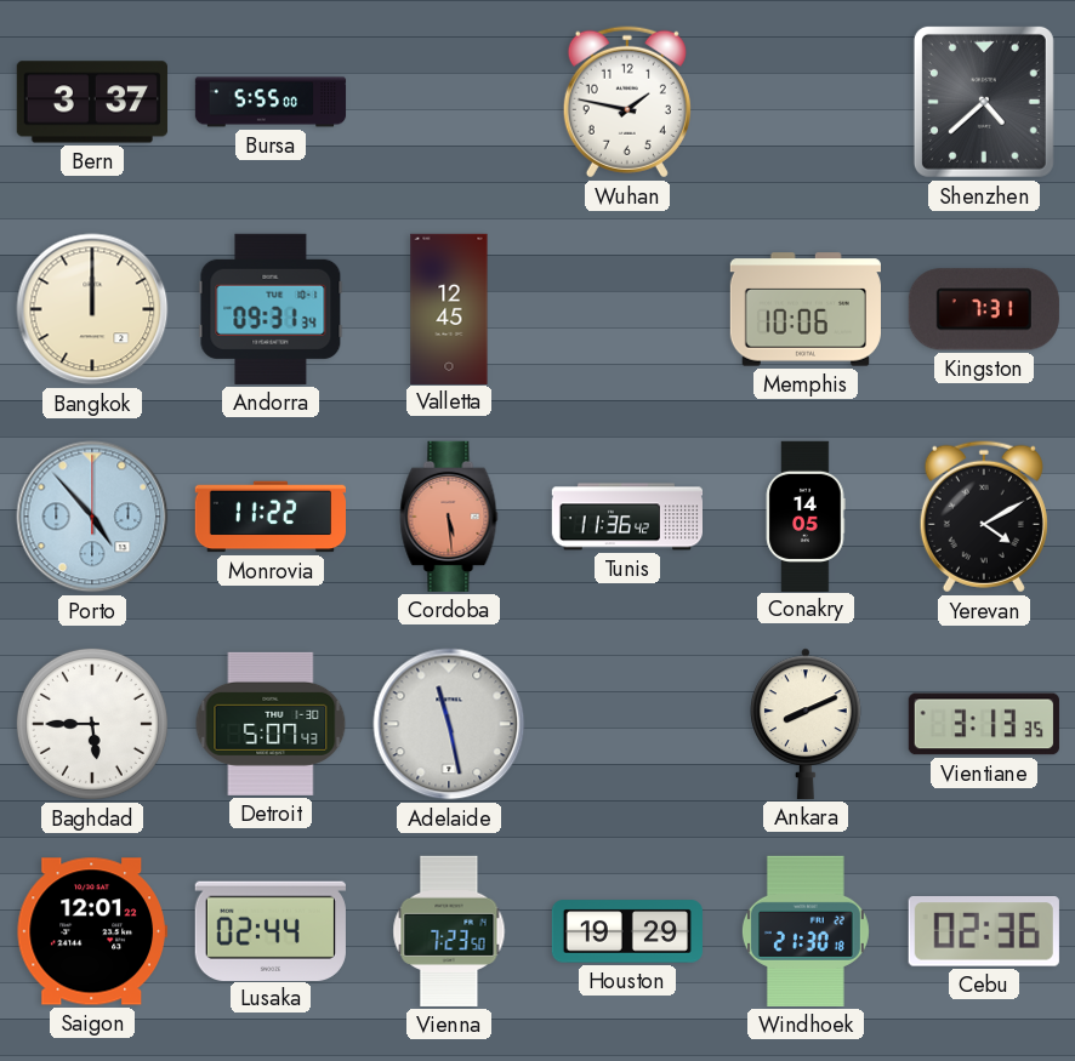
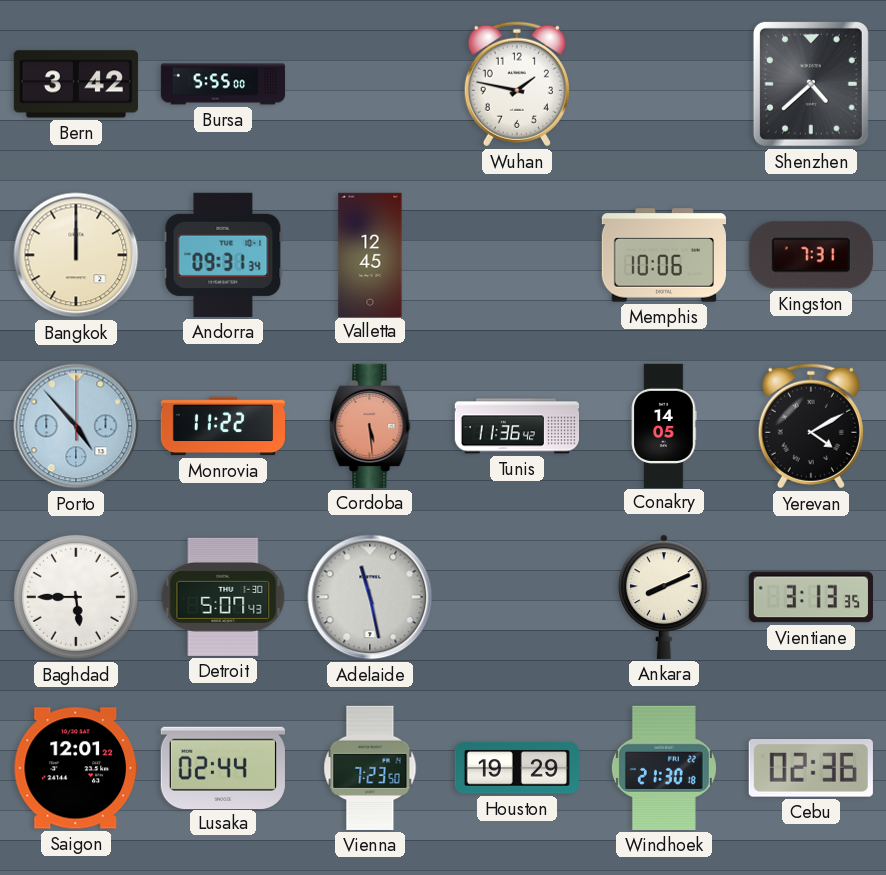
Bern: 3:37 -> 3:42 (76, 84)
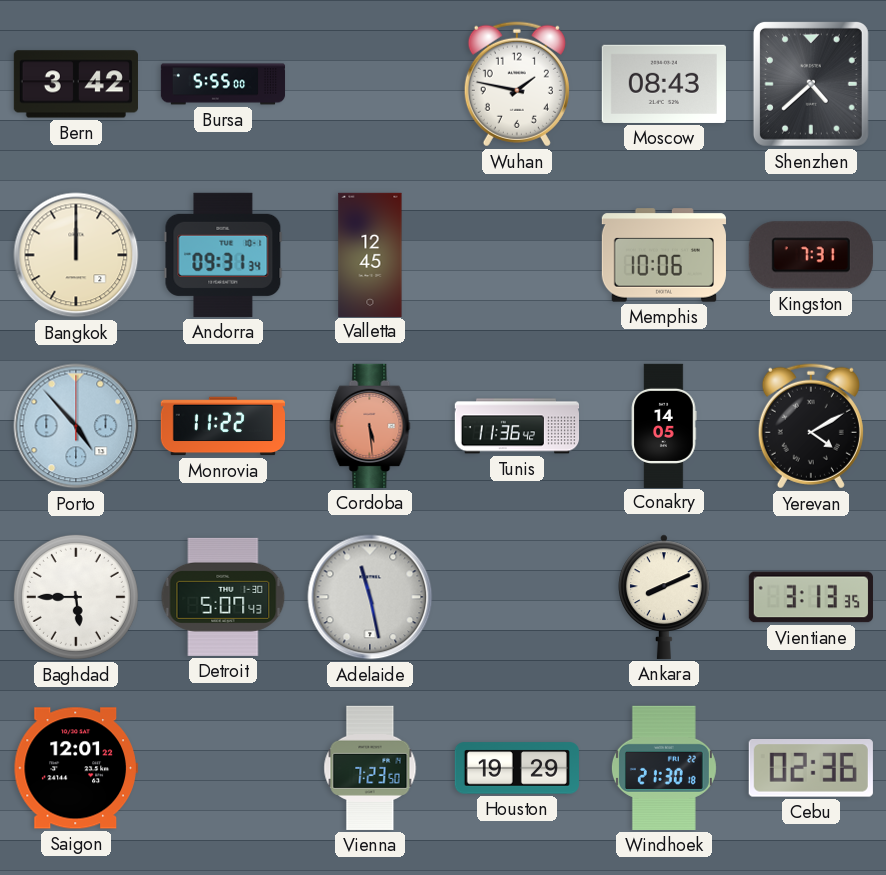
Moscow: none -> 08:43 (664, 84)
Lusaka: 02:44 -> none (223, 767)
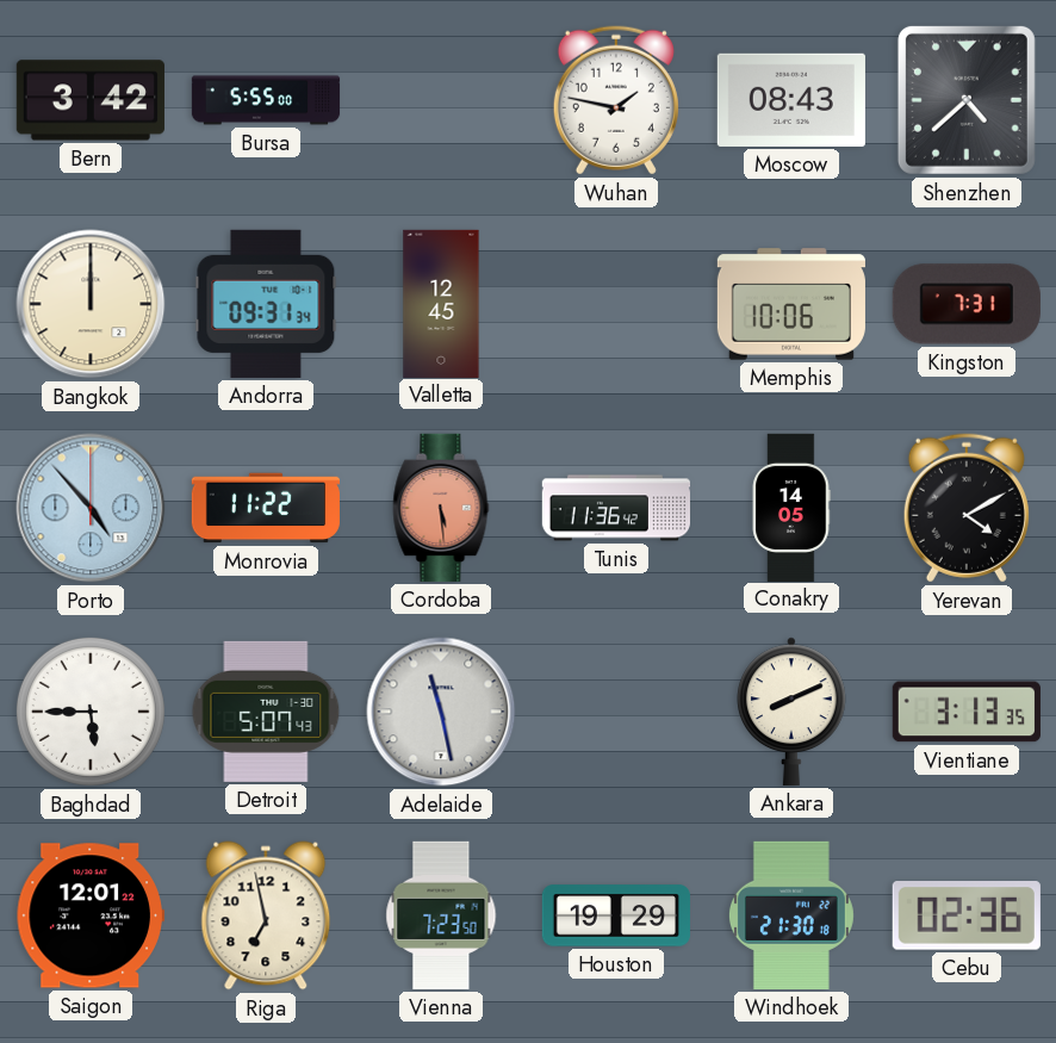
Riga: none -> 6:58 (266, 915)
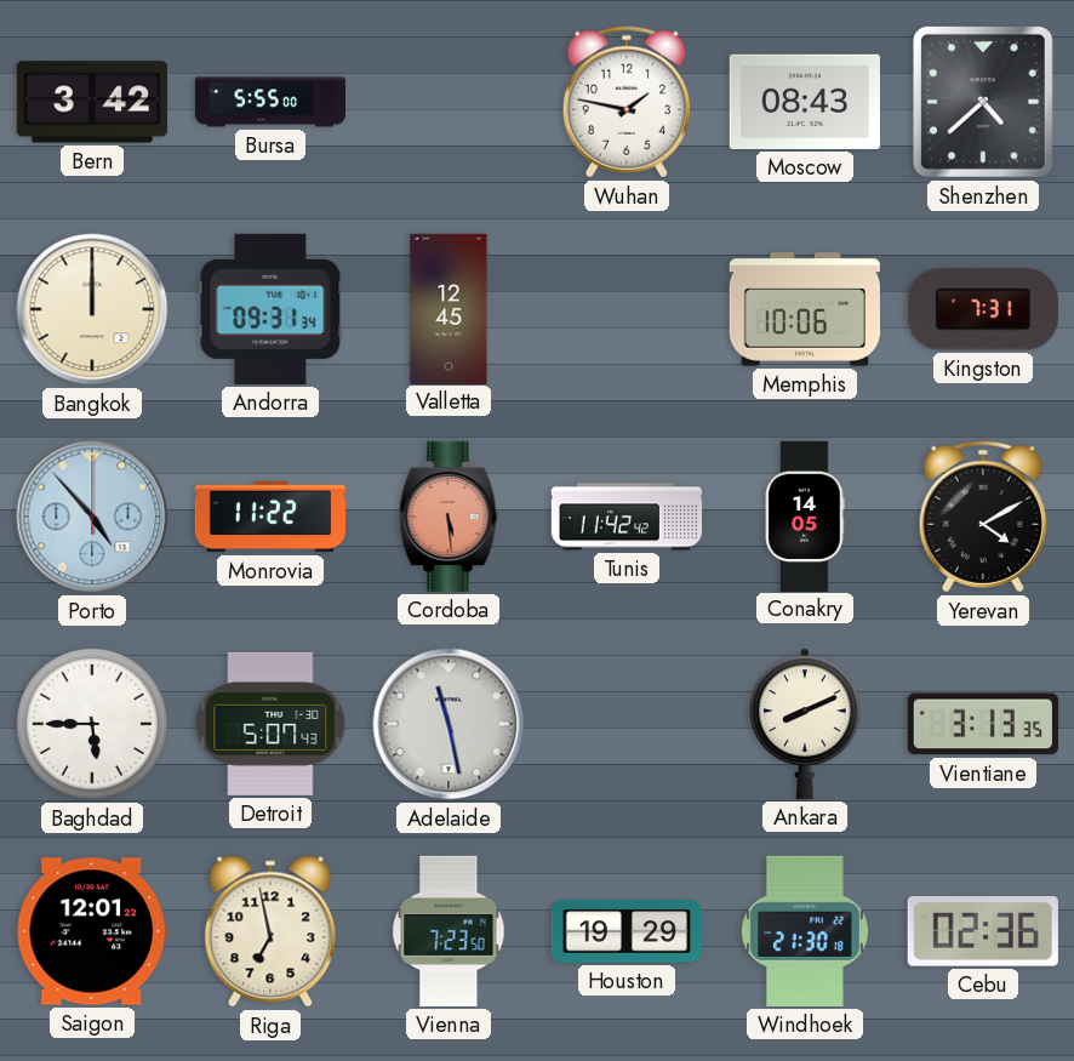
Tunis: 11:36 -> 11:42 (625, 517)
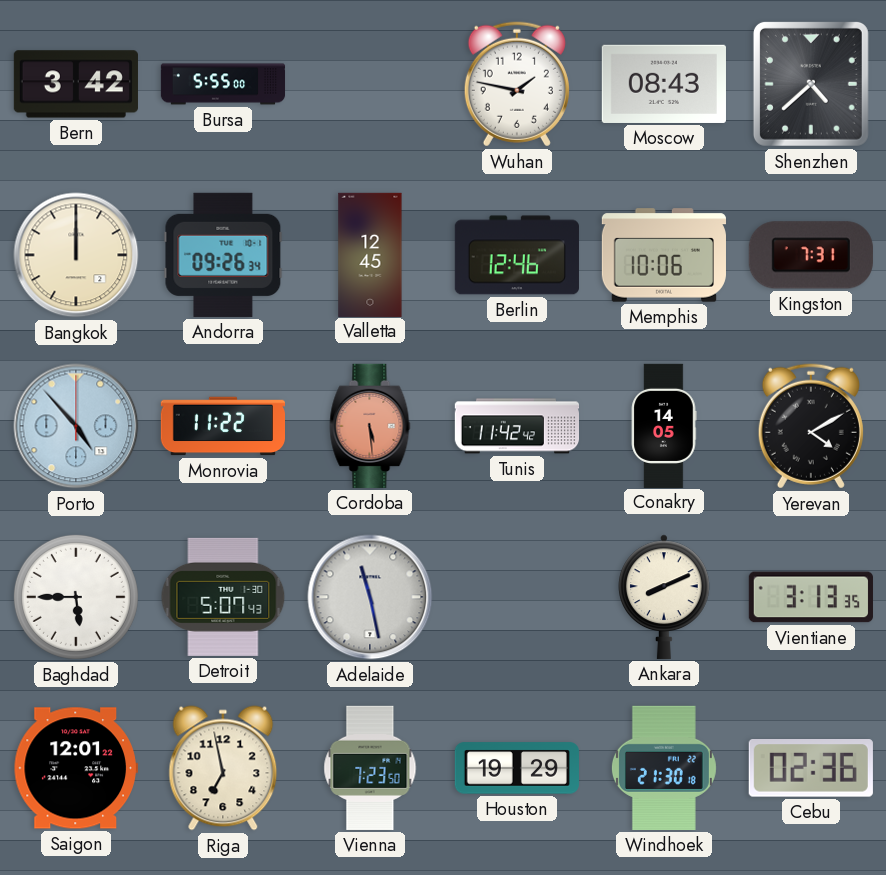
Andorra: 09:31 -> 09:26 (223, 255)
Berlin: none -> 12:46 (517, 255)
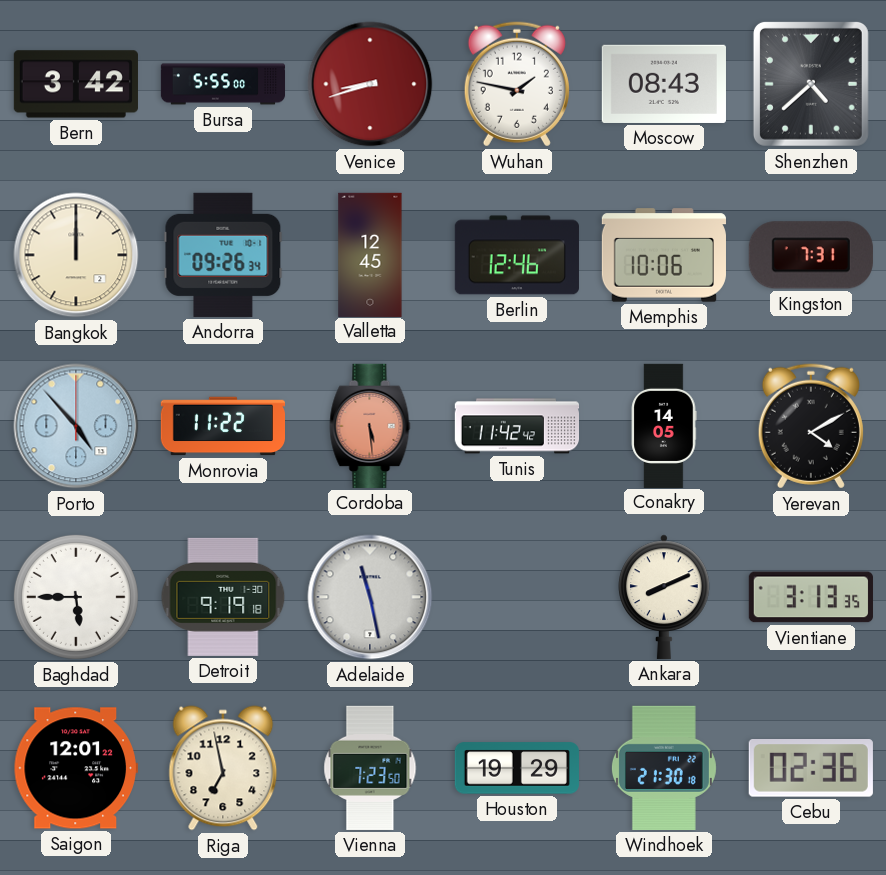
Venice: none -> 8:42 (370, 84)
Detroit: 5:07 -> 9:19 (223, 597)
